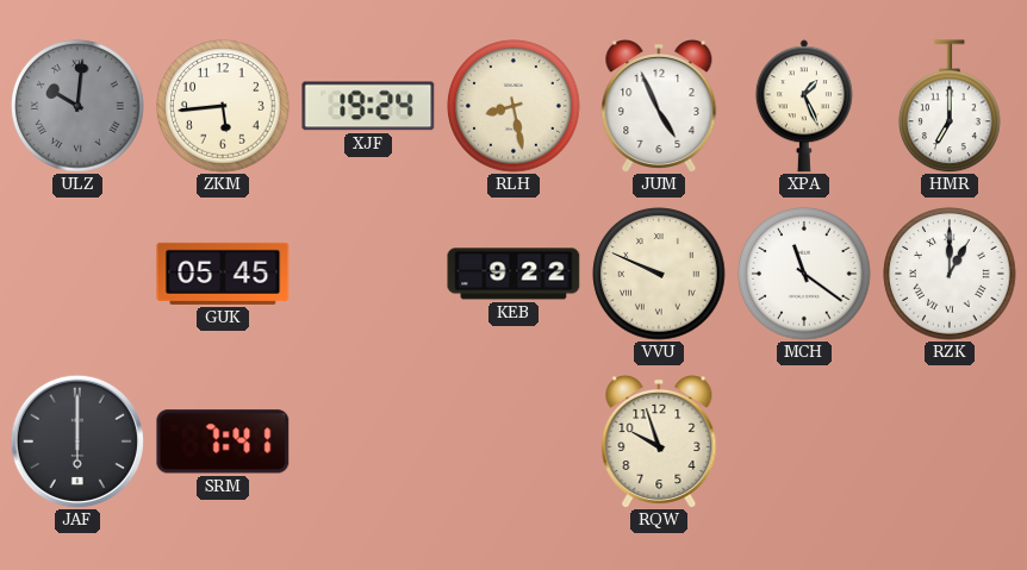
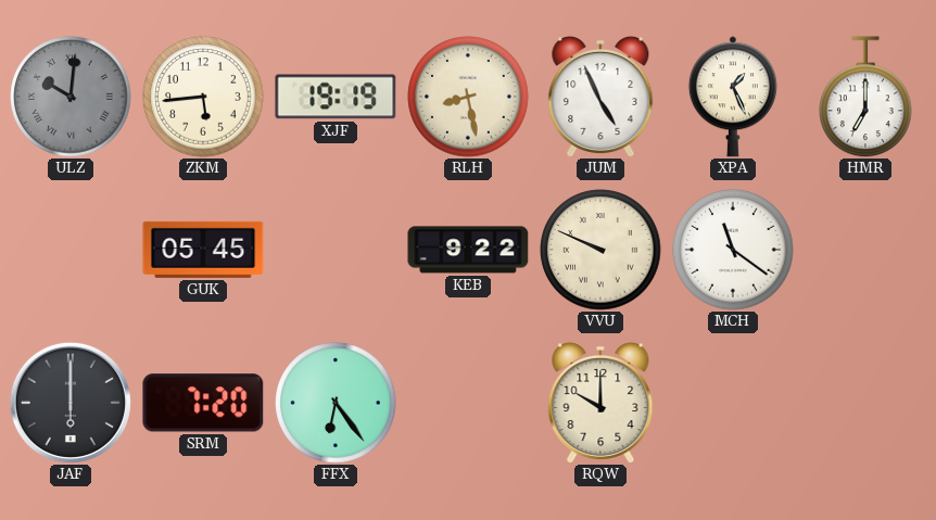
XJF: 19:24 -> 19:19 (336, 97)
RZK: 1:00 -> none (950, 274)
SRM: 7:41 -> 7:20 (203, 403)
FFX: none -> 6:24 (336, 403)
RQW: 9:57 -> 10:00 (600, 403)
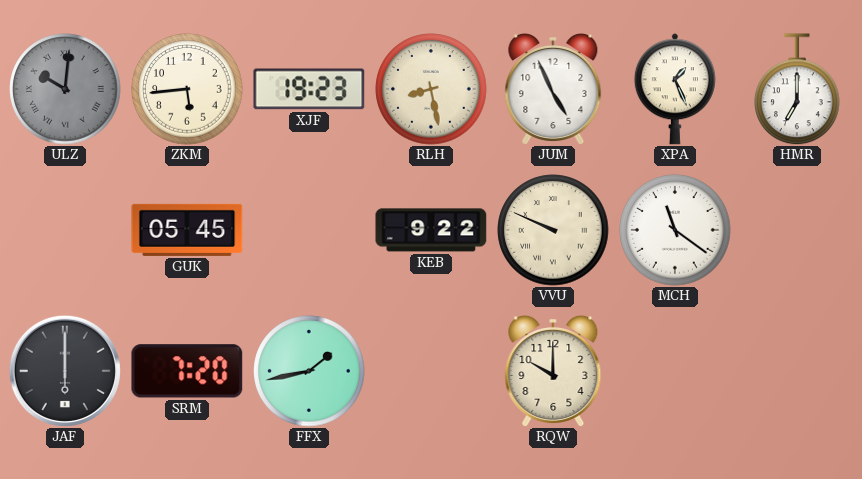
XJF: 19:19 -> 19:23 (309, 89)
FFX: 6:24 -> 1:43 (309, 371)
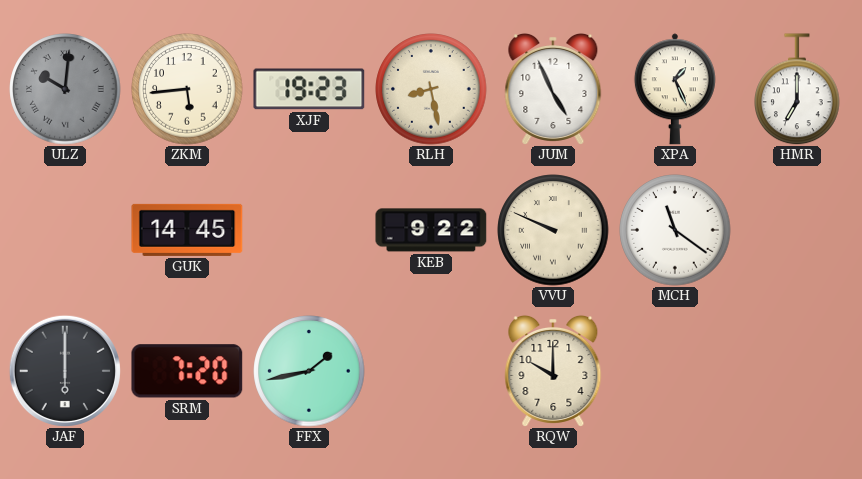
GUK: 05:45 -> 14:45 (187, 230)
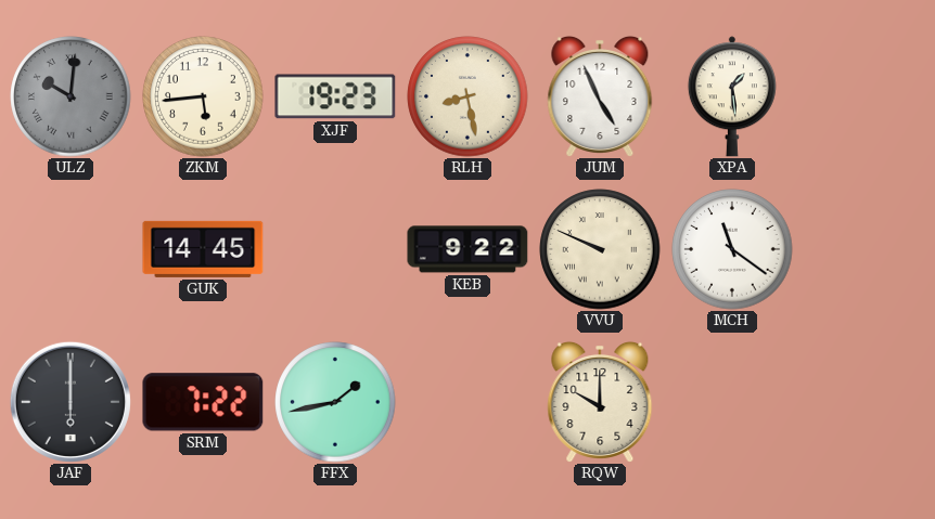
XPA: 1:26 -> 1:29 (732, 96)
HMR: 7:00 -> none (797, 89)
SRM: 7:20 -> 7:22 (203, 402)
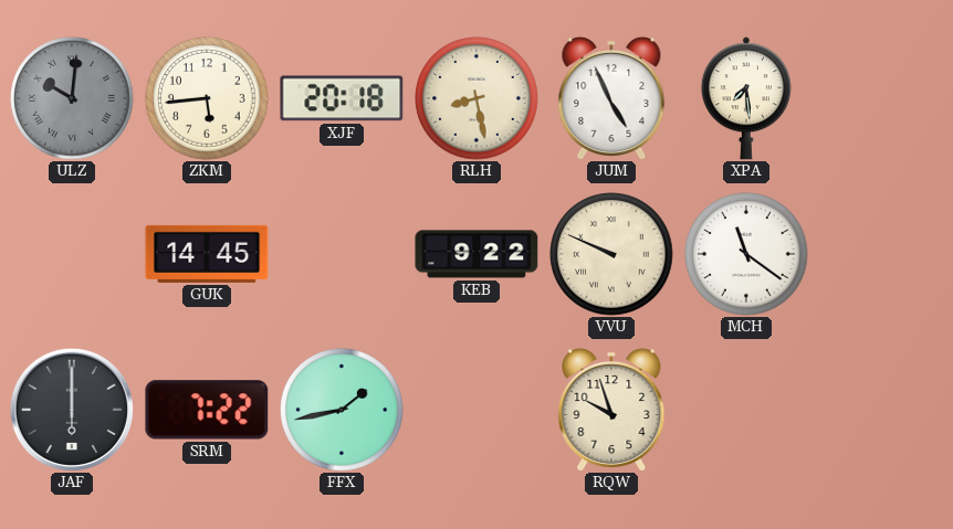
XJF: 19:23 -> 20:18 (342, 98)
XPA: 1:29 -> 7:29 (746, 98)
RQW: 10:00 -> 9:57 (611, 410)
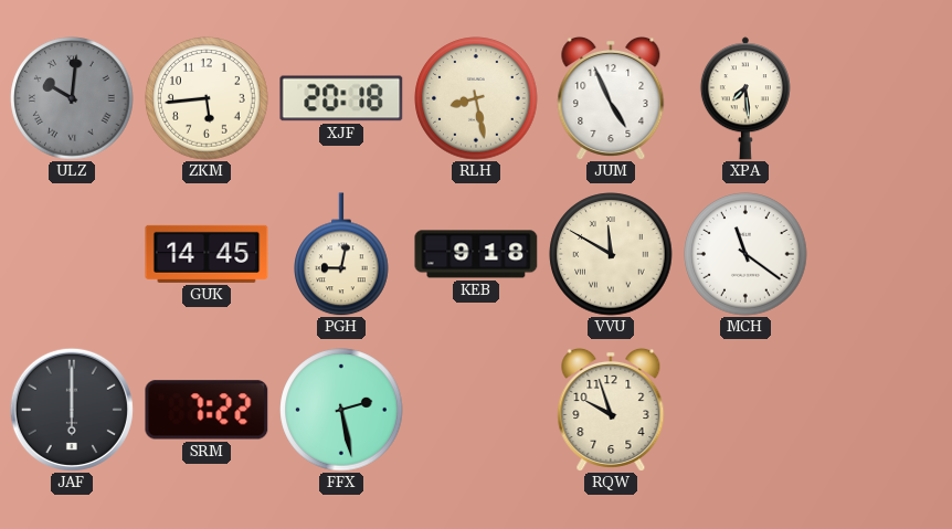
PGH: none -> 9:02 (341, 254)
KEB: 9:22 -> 9:18 (476, 254)
VVU: 9:49 -> 11:50 (611, 254)
FFX: 1:43 -> 2:28 (341, 410)
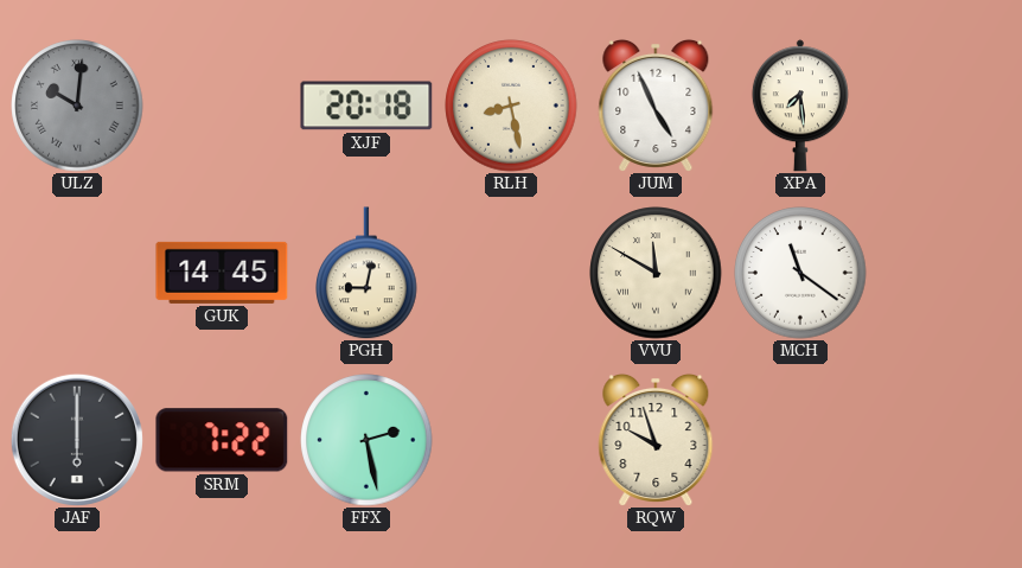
ZKM: 5:44 -> none (207, 98)
KEB: 9:18 -> none (476, 254)
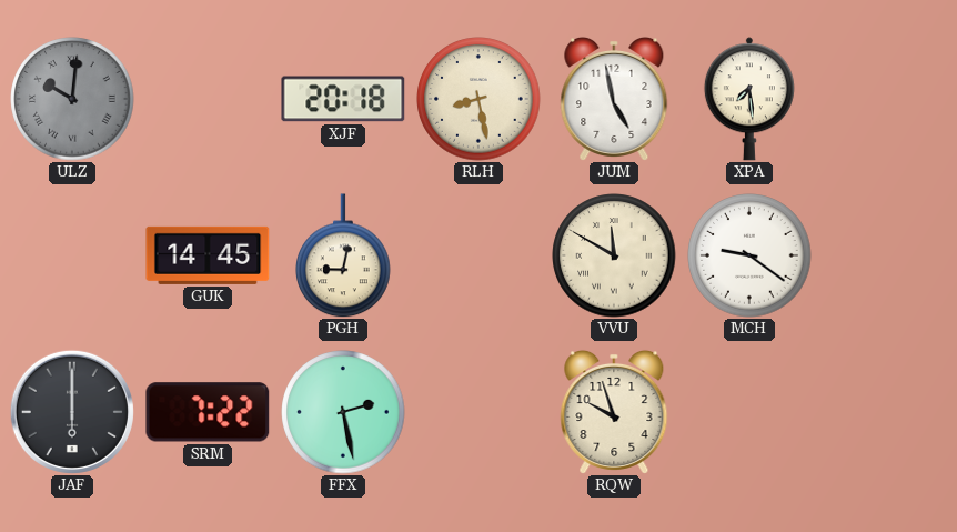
JUM: 4:56 -> 4:58 (614, 99)
MCH: 11:21 -> 9:21 (749, 255)
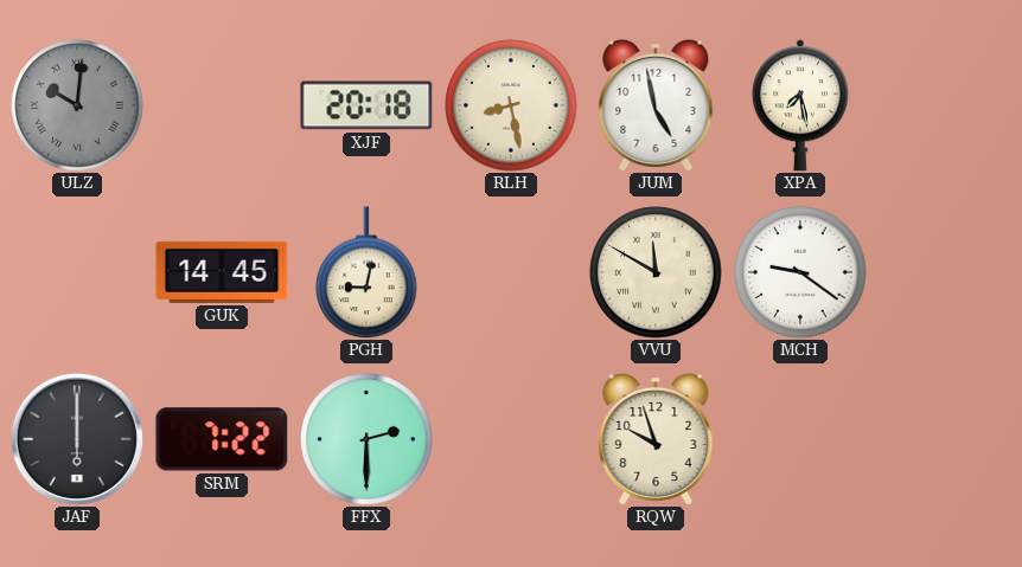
XPA: 7:29 -> 7:28 (800, 105)
FFX: 2:28 -> 2:30 (366, 439)
